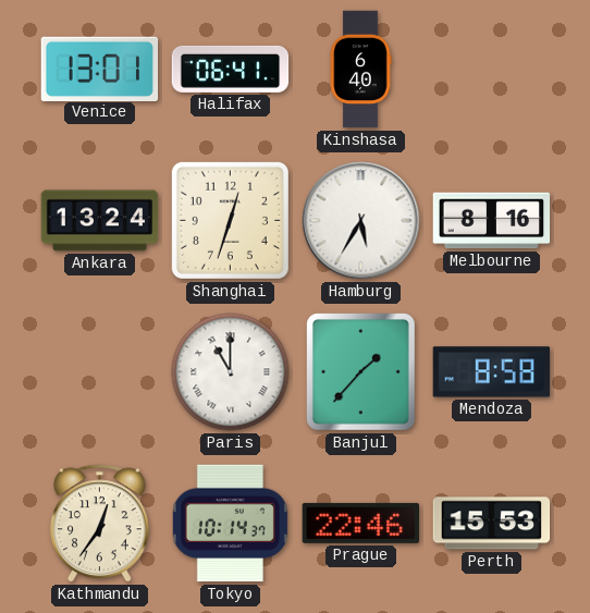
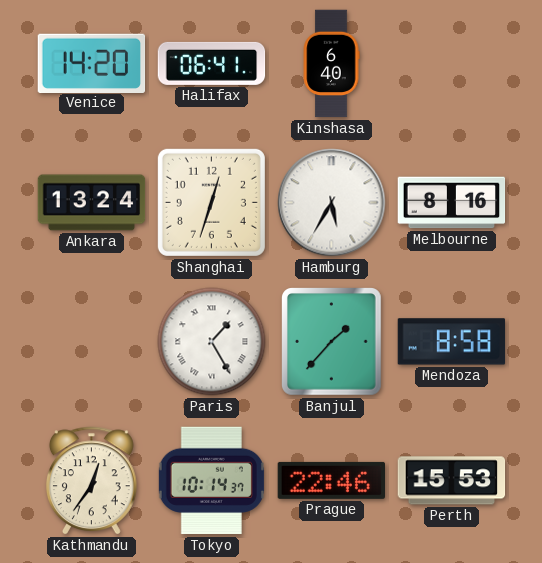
Venice: 13:01 -> 14:20 (92, 63)
Paris: 11:00 -> 1:25 (212, 342)
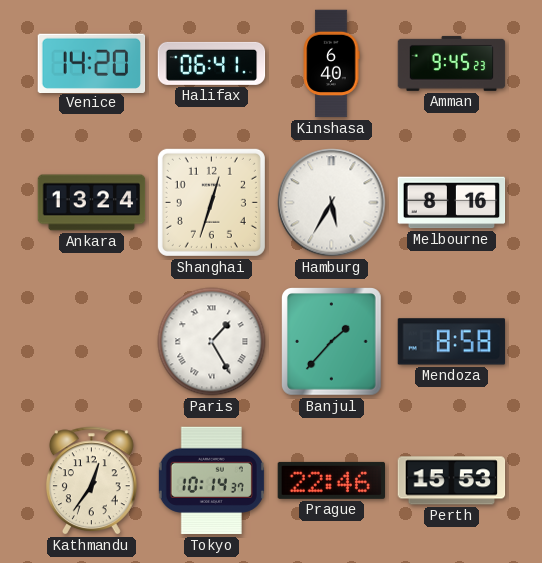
Amman: none -> 9:45 (452, 63)
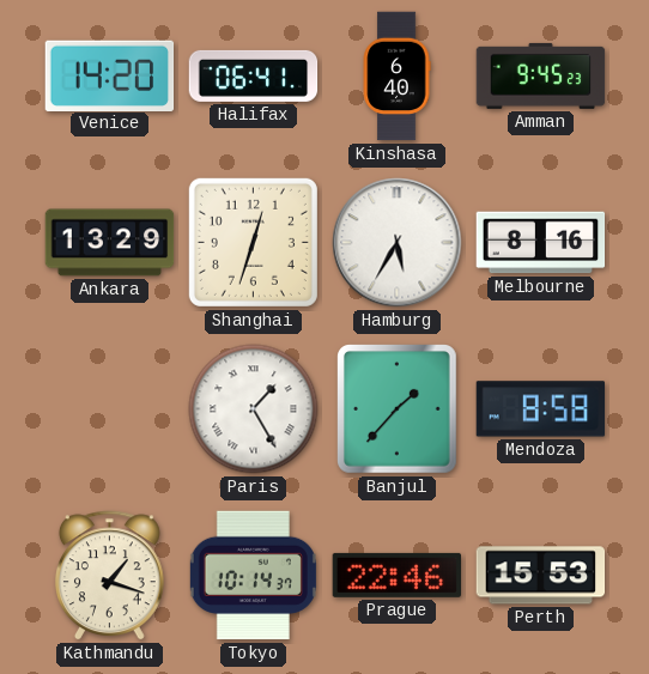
Ankara: 13:24 -> 13:29 (110, 243)
Kathmandu: 12:36 -> 1:18 (109, 576)
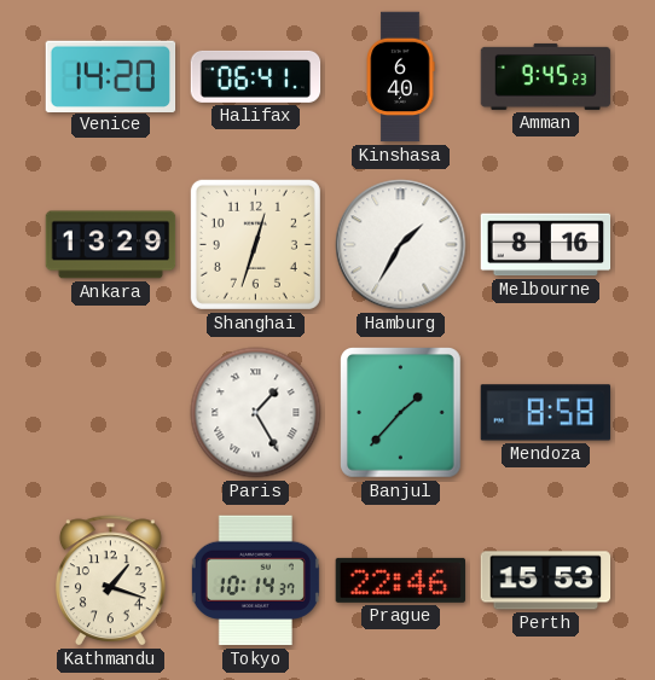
Hamburg: 5:35 -> 1:35 (401, 245)
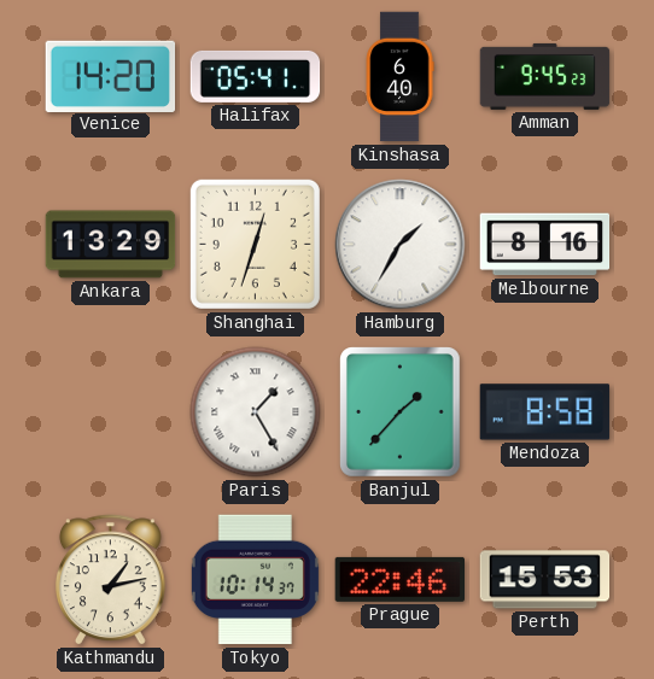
Halifax: 06:41 -> 05:41 (256, 76)
Kathmandu: 1:18 -> 1:13 (110, 580)
